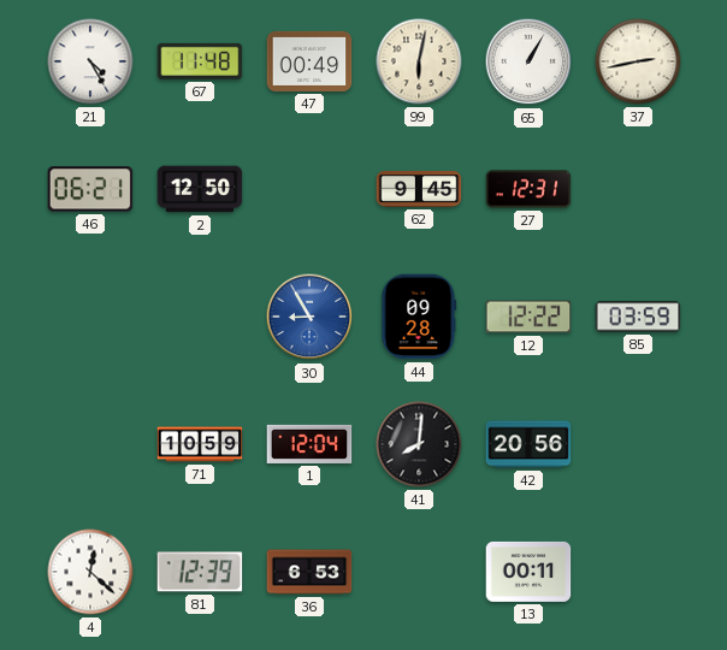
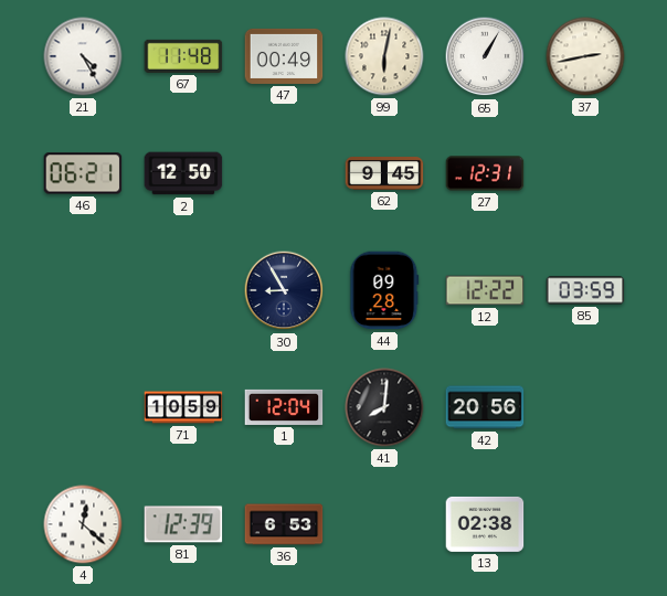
30 dial: blue -> navy (284, 290)
13: 00:11 -> 02:38 (485, 524)
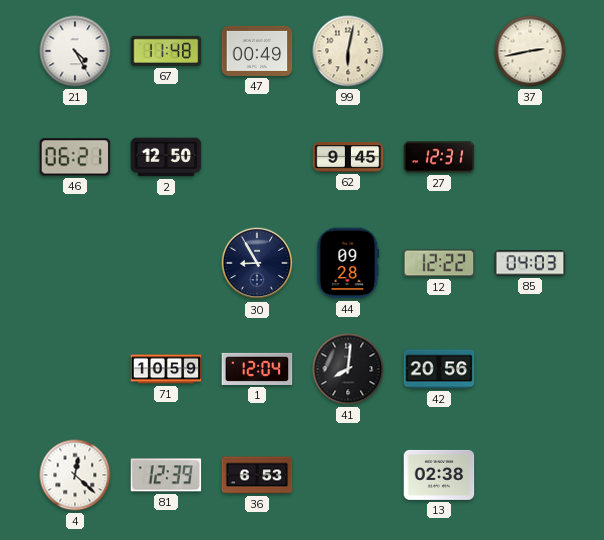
65: 1:05 -> none (485, 56)
85: 03:59 -> 04:03 (530, 263)
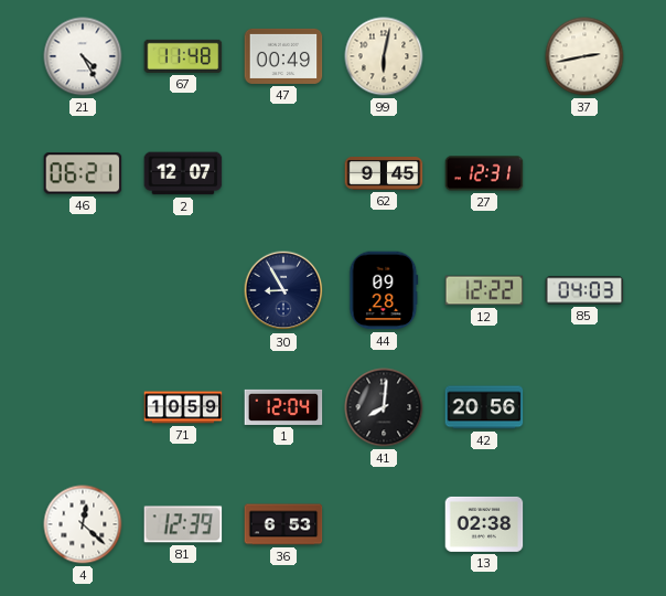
2: 12:50 -> 12:07 (183, 173)
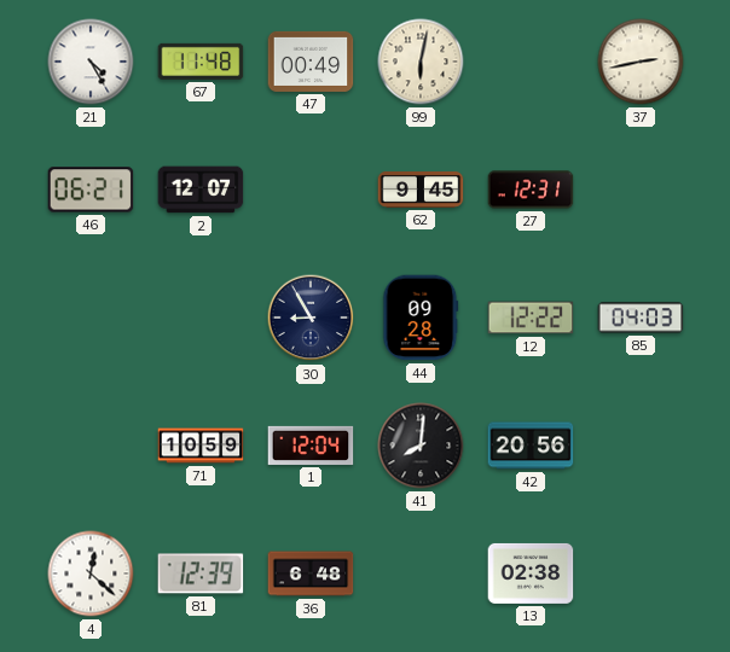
36: 6:53 -> 6:48 (311, 574)
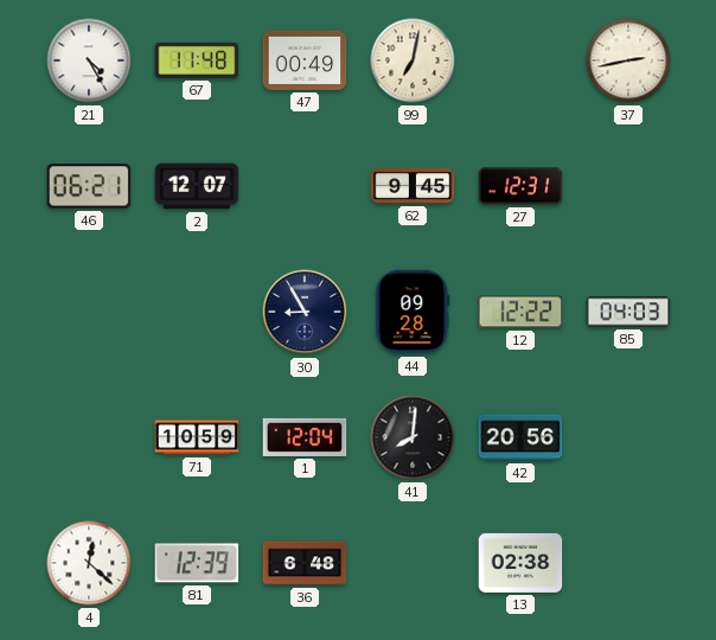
99: 6:02 -> 7:02 (413, 60)
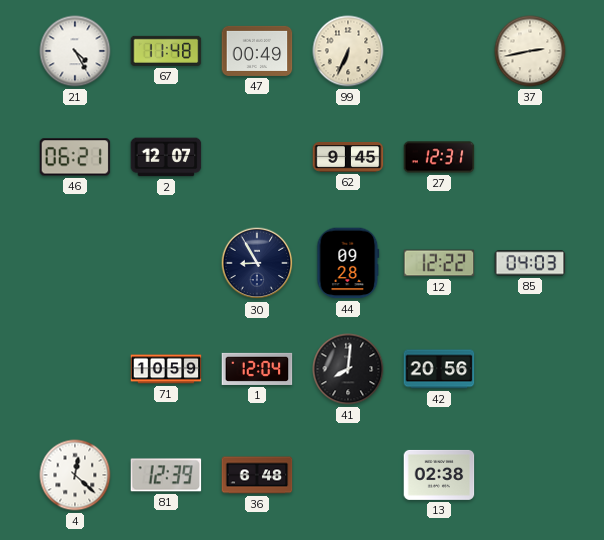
99: 7:02 -> 6:34 (348, 51)
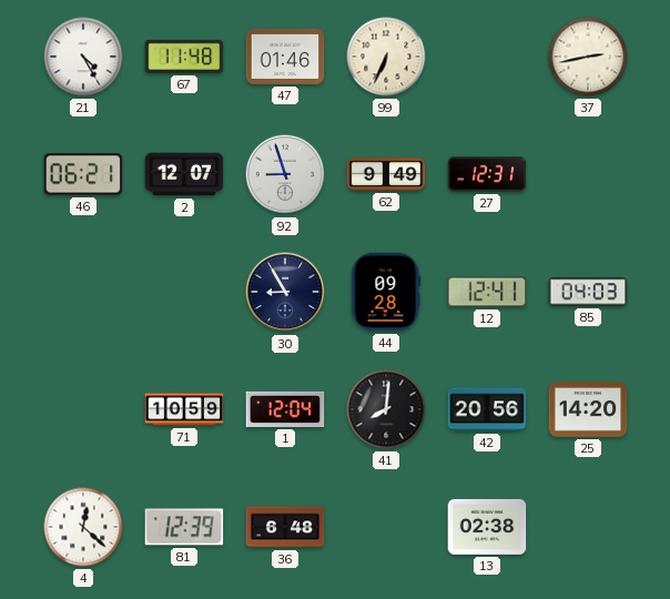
47: 00:49 -> 01:46 (285, 57)
92: none -> 8:57 (285, 174)
62: 9:45 -> 9:49 (386, 175)
12: 12:22 -> 12:41 (487, 292)
25: none -> 14:20 (588, 410)
